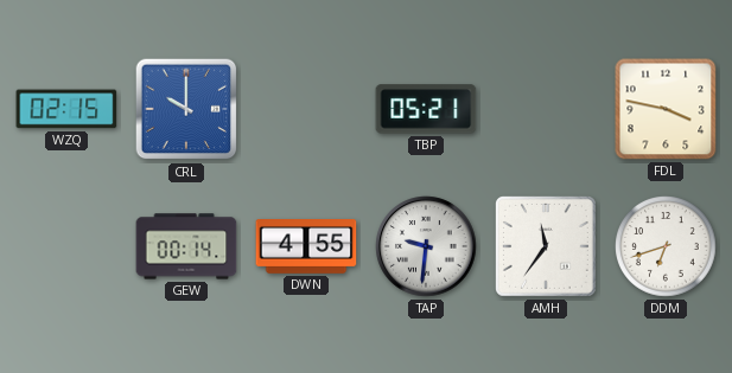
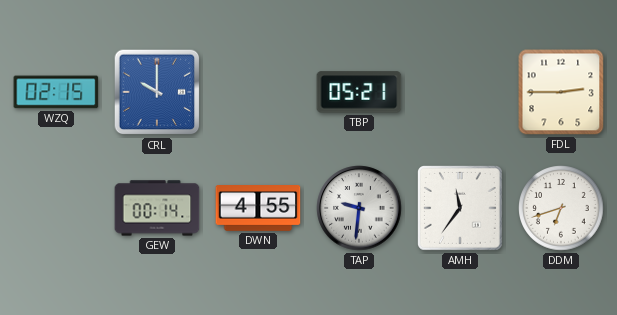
FDL: 3:47 -> 2:45 (561, 92)
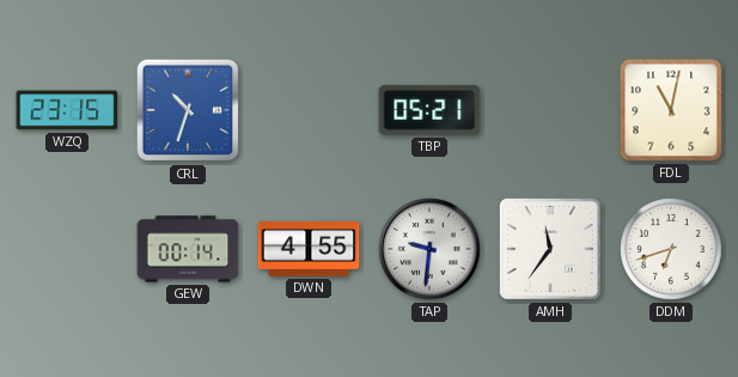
WZQ: 02:15 -> 23:15 (67, 110)
CRL: 10:00 -> 10:33 (188, 110)
FDL: 2:45 -> 11:02 (671, 110)
